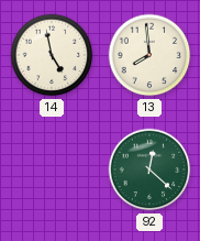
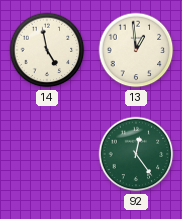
13: 7:59 -> 12:59 (136, 50)
92: 12:22 -> 12:24 (136, 154)
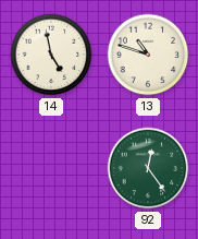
13: 12:59 -> 10:48 (148, 55)
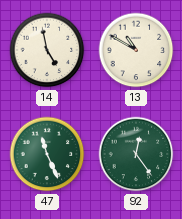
13: 10:48 -> 10:50 (136, 50)
47: none -> 11:26 (47, 154)
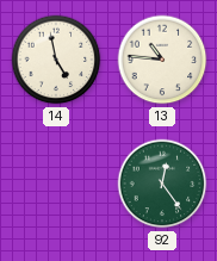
13: 10:50 -> 10:46 (162, 60)
47: 11:26 -> none (47, 154)
